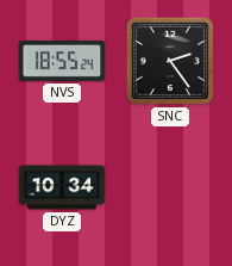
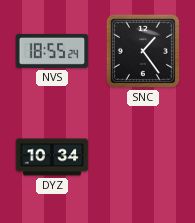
SNC: 2:24 -> 1:24 (143, 51)
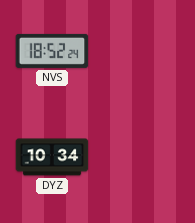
NVS: 18:55 -> 18:52 (52, 51)
SNC: 1:24 -> none (143, 51)
